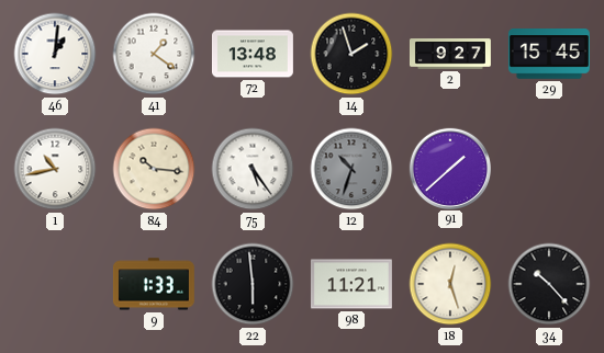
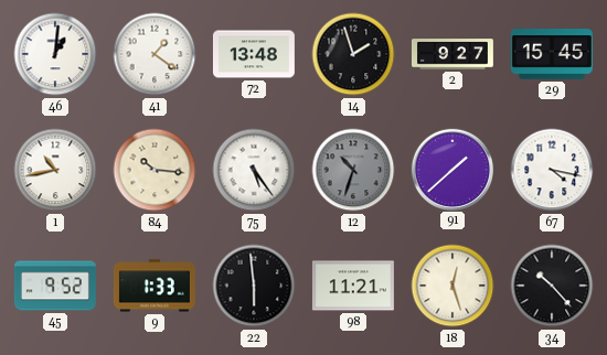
67: none -> 4:17 (552, 170)
45: none -> 9:52 (55, 286)
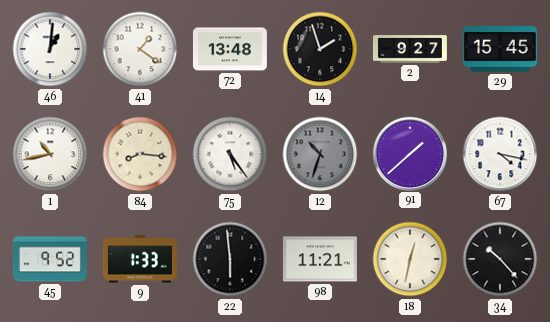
84: 10:16 -> 8:16 (140, 154)
18: 12:27 -> 12:32 (410, 259)
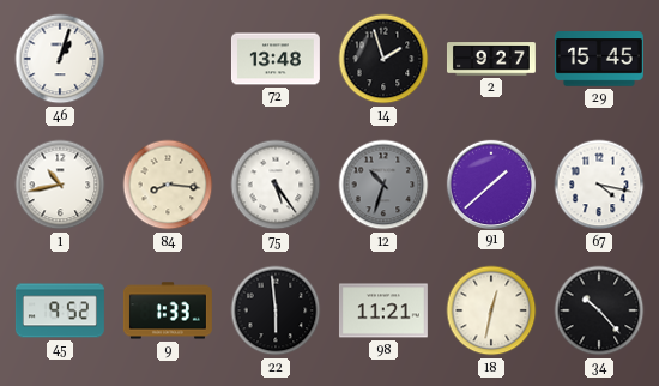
46: 1:01 -> 1:03 (60, 59)
41: 1:21 -> none (140, 49)
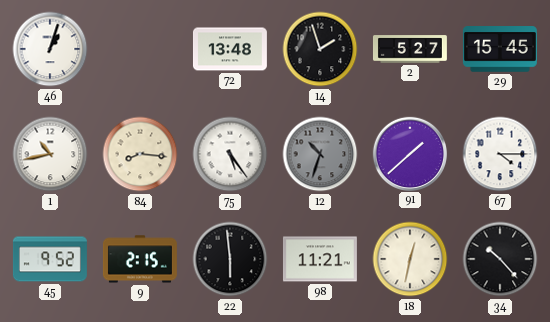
2: 9:27 -> 5:27 (410, 49)
67: 4:17 -> 4:15 (500, 154)
9: 1:33 -> 2:15 (140, 259)
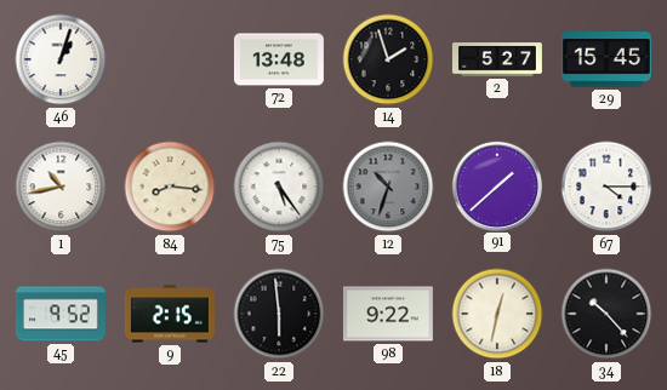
98: 11:21 -> 9:22 (388, 314)
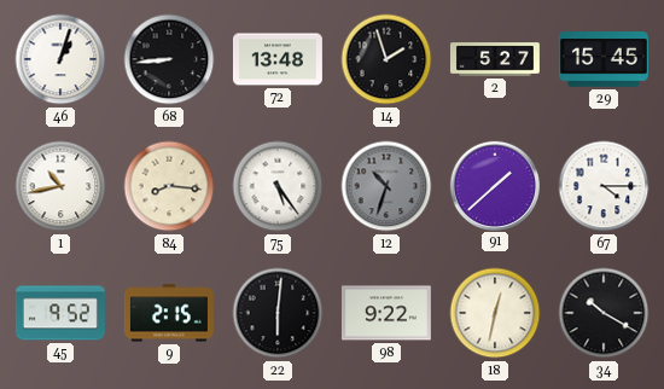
68: none -> 8:44 (169, 59)
22: 5:59 -> 6:01 (278, 313)
34: 10:23 -> 10:20 (604, 313)
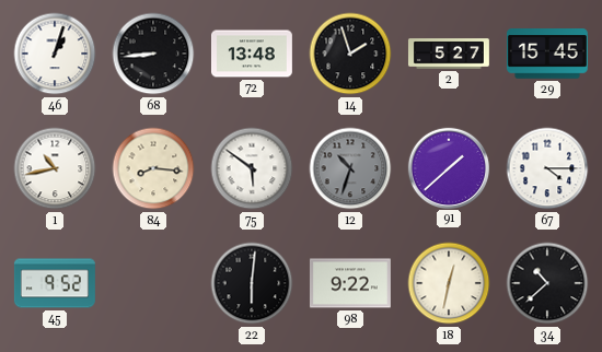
75: 5:24 -> 5:51 (252, 168)
9: 2:15 -> none (169, 313)
34: 10:20 -> 10:38 (547, 283)
